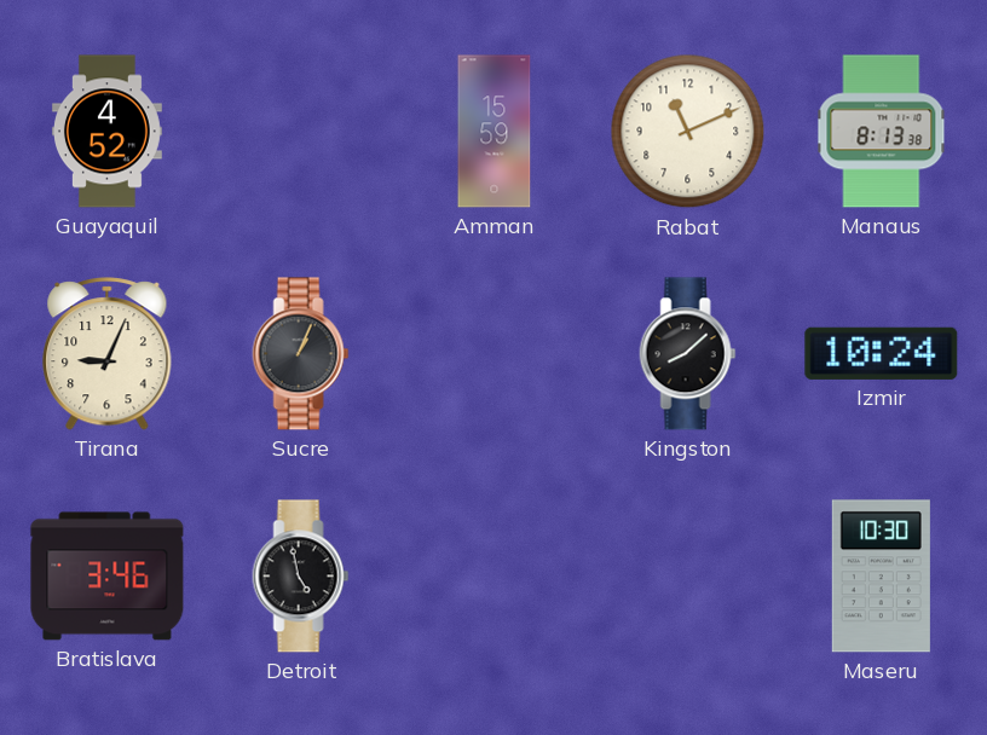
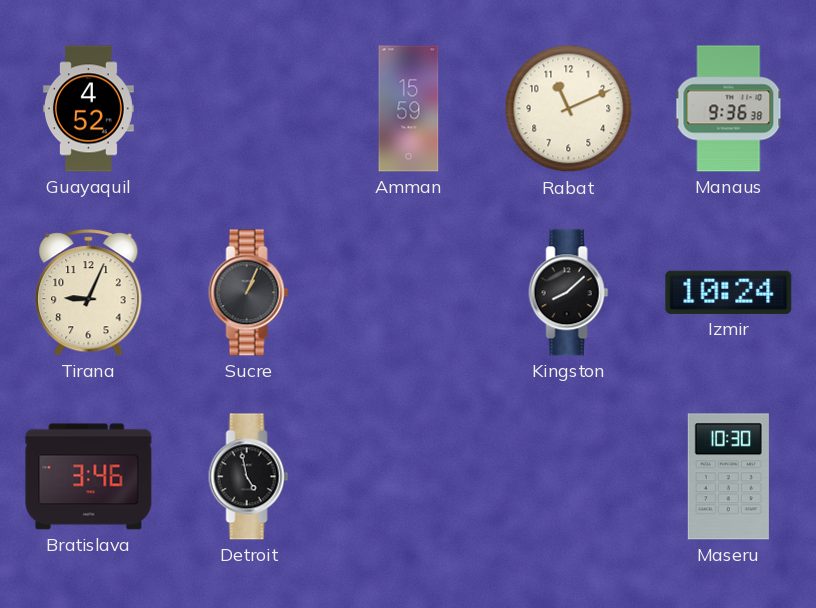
Manaus: 8:13 -> 9:36 (729, 109)
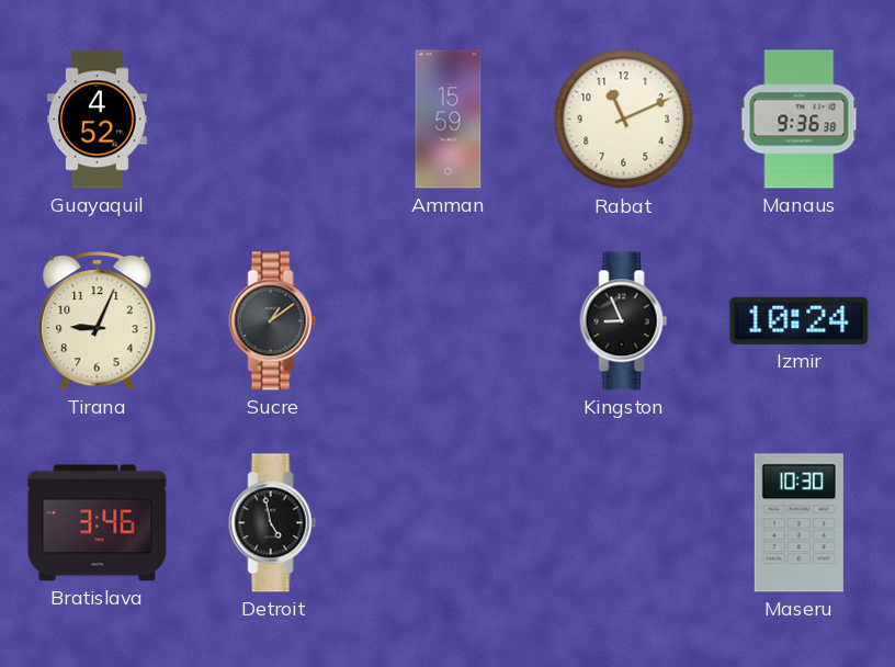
Sucre: 1:04 -> 1:09 (273, 321)
Kingston: 8:08 -> 8:56 (624, 321)
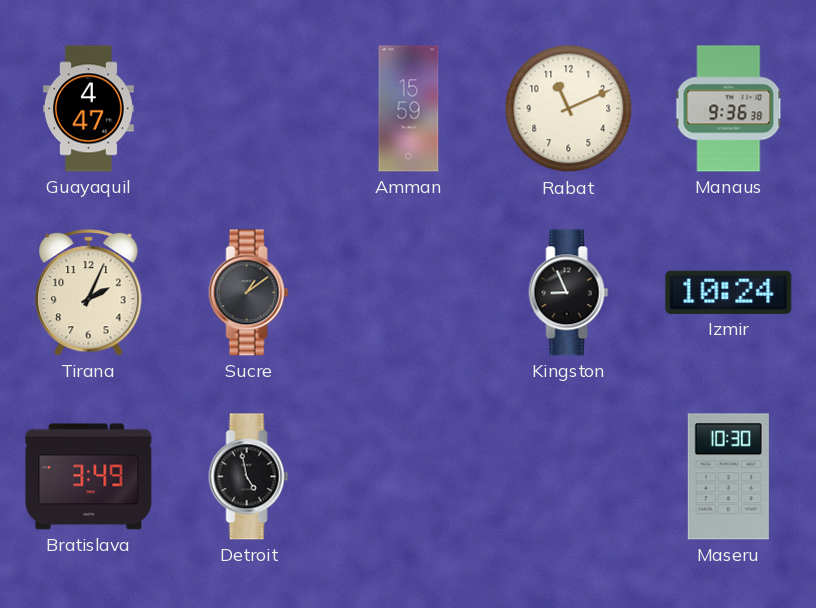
Guayaquil: 4:52 -> 4:47 (88, 109)
Tirana: 9:04 -> 2:04 (89, 293)
Bratislava: 3:46 -> 3:49 (89, 477)
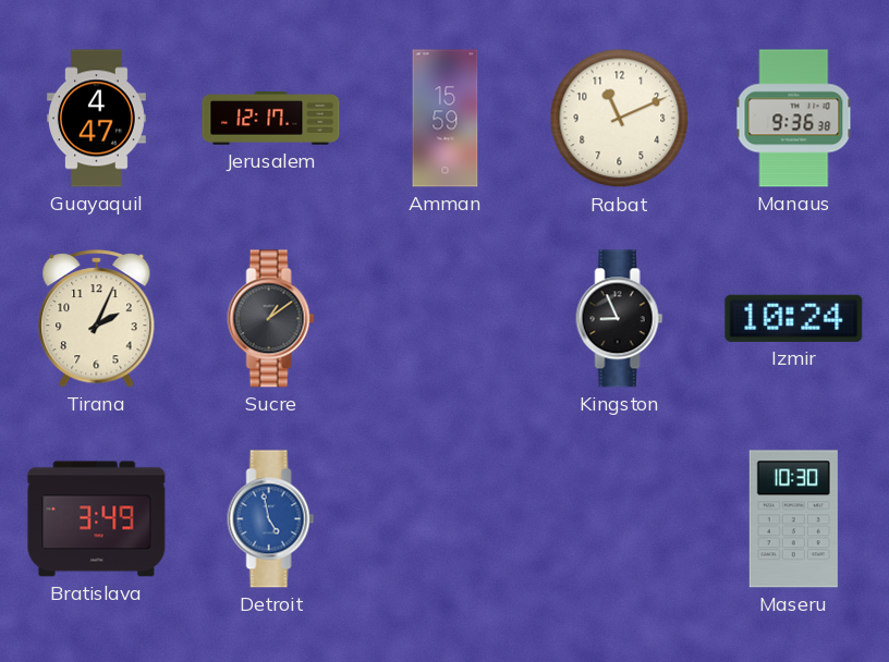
Jerusalem: none -> 12:17 (271, 119)
Detroit dial: black -> blue (271, 519)
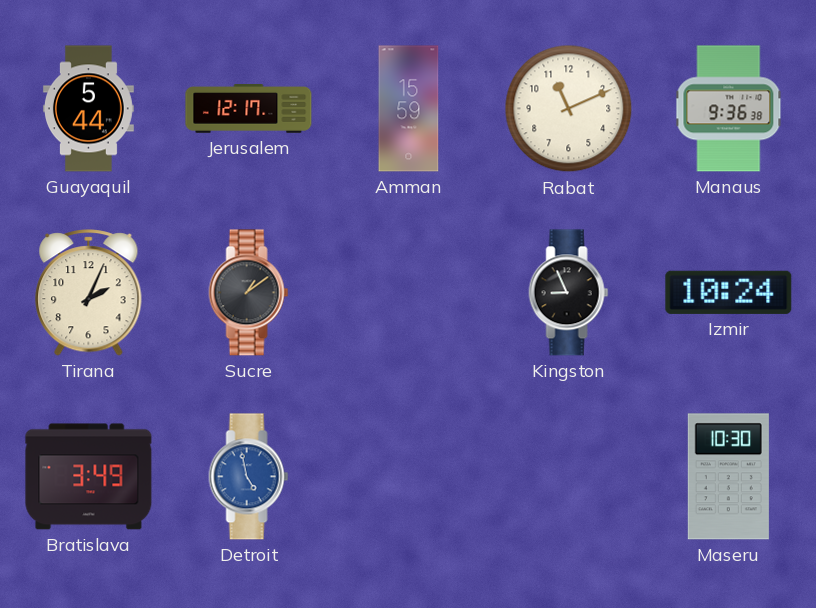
Guayaquil: 4:47 -> 5:44 (88, 109)
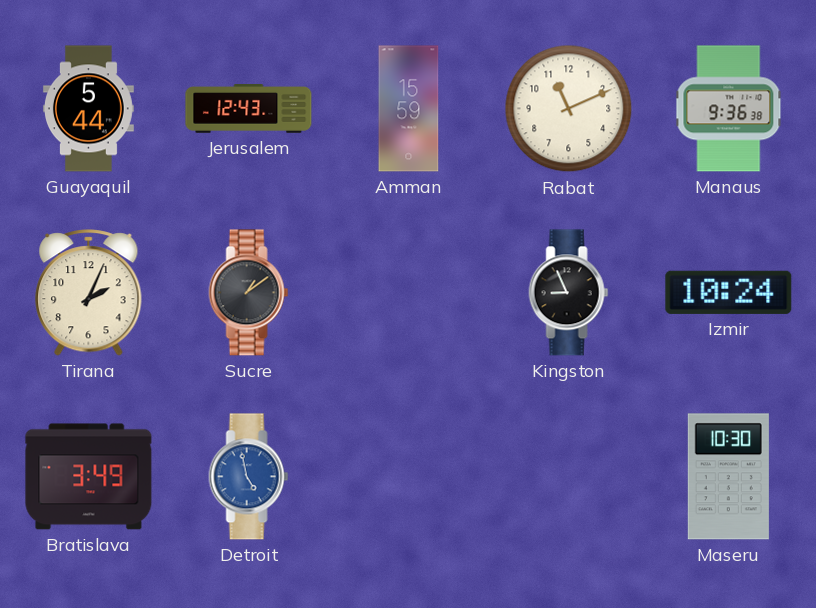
Jerusalem: 12:17 -> 12:43 (249, 109)
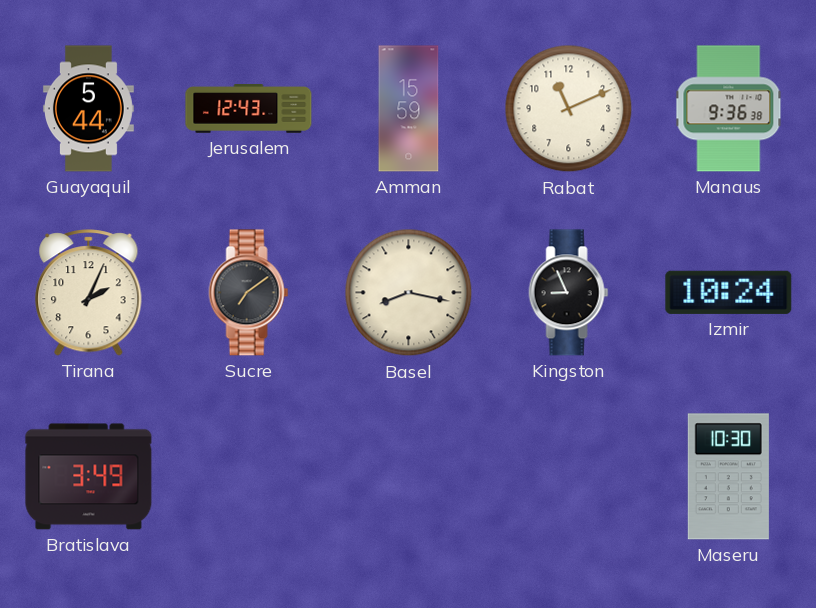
Sucre: 1:09 -> 7:09 (249, 293)
Basel: none -> 8:17 (409, 293)
Detroit: 4:58 -> none (249, 477)
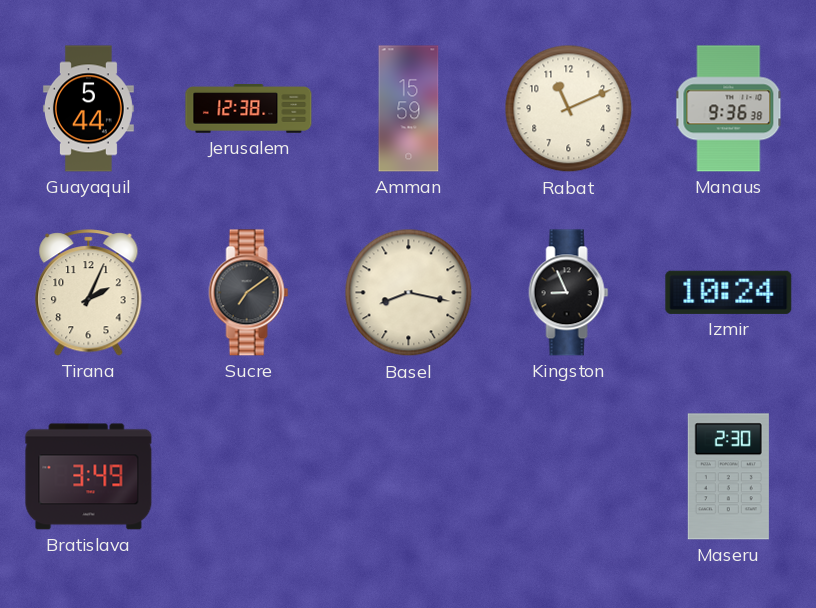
Jerusalem: 12:43 -> 12:38 (249, 109)
Maseru: 10:30 -> 2:30 (728, 477)
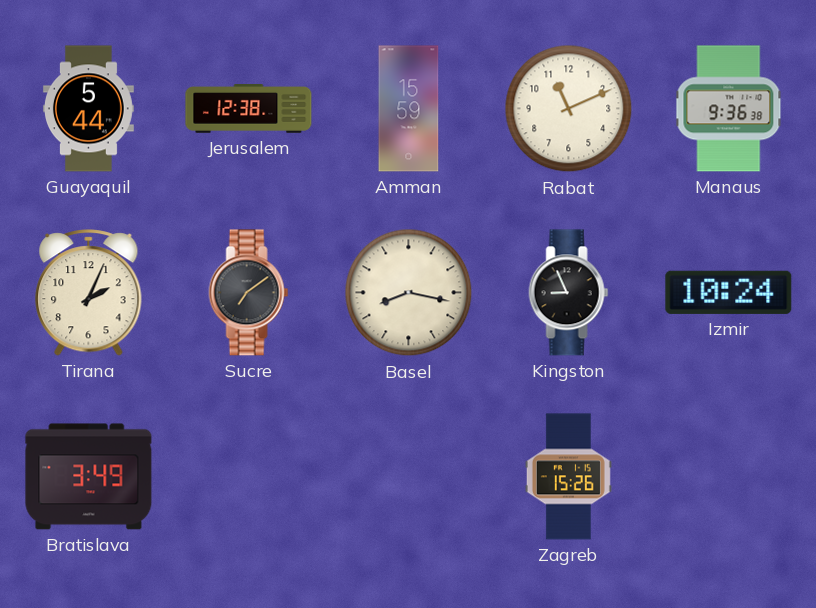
Zagreb: none -> 15:26 (568, 477)
Maseru: 2:30 -> none (728, 477)
